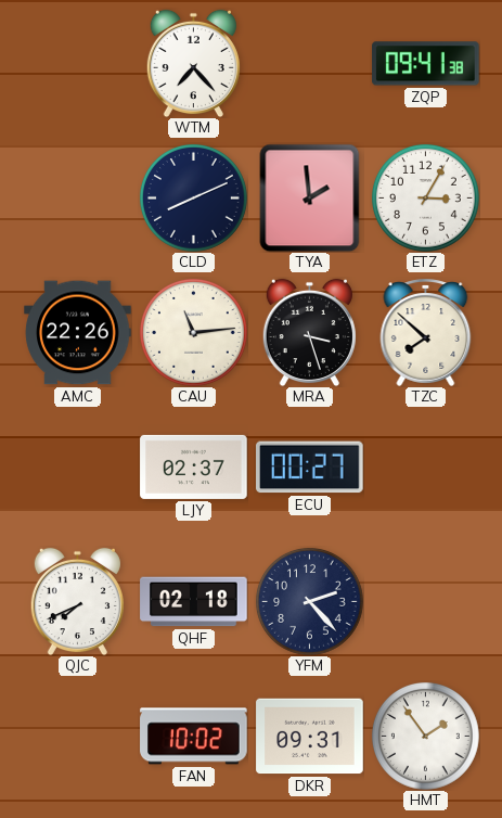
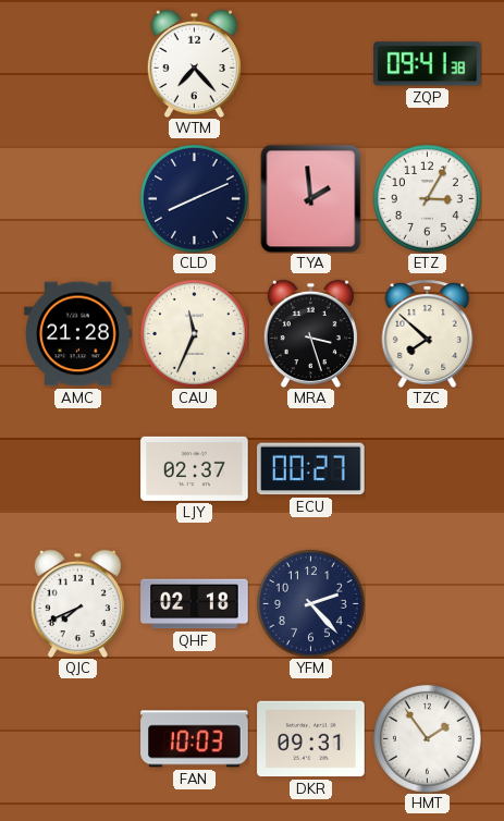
AMC: 22:26 -> 21:28 (78, 334)
CAU: 11:14 -> 11:34 (194, 333)
FAN: 10:02 -> 10:03 (195, 739)
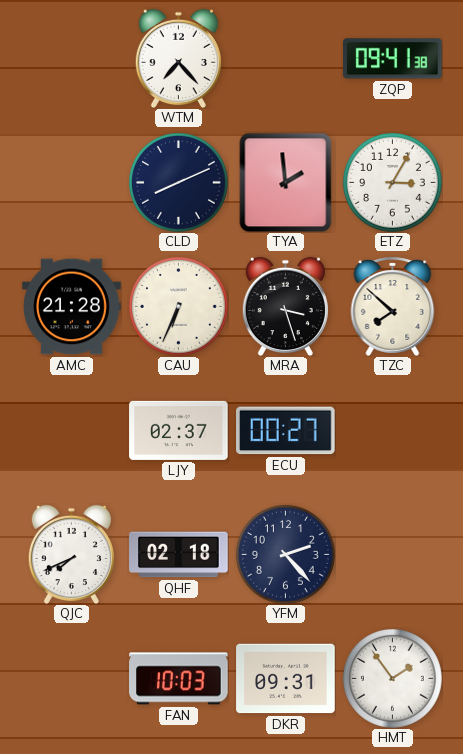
CAU: 11:34 -> 6:34 (178, 306)
